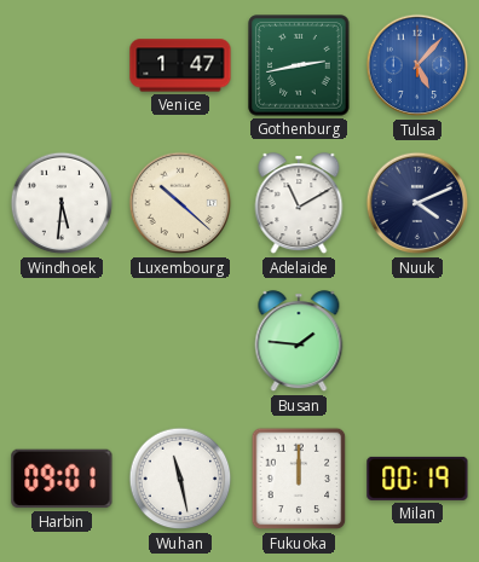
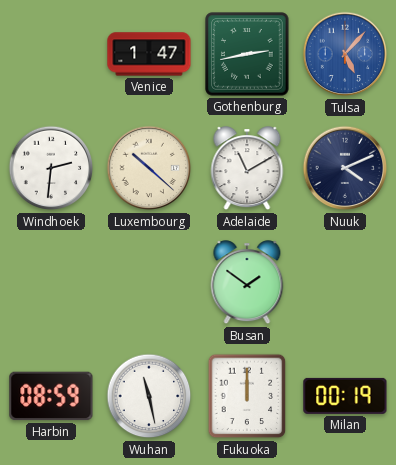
Windhoek: 5:31 -> 2:31 (51, 168)
Busan: 1:46 -> 1:51 (247, 283)
Harbin: 09:01 -> 08:59 (51, 396)
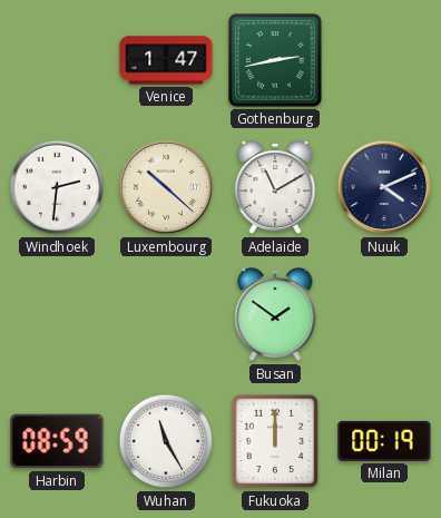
Tulsa: 5:07 -> none (345, 54)
Wuhan: 11:28 -> 11:25 (166, 441)
